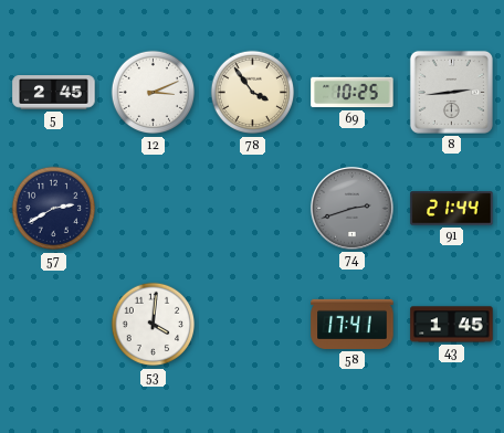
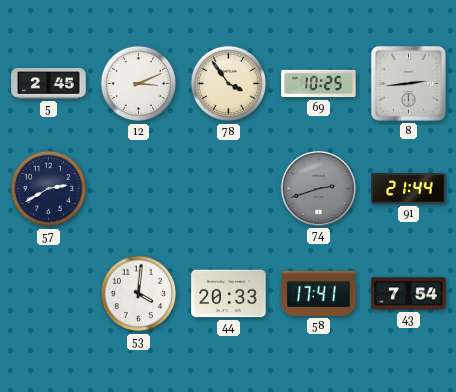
44: none -> 20:33 (229, 294)
43: 1:45 -> 7:54 (409, 294)
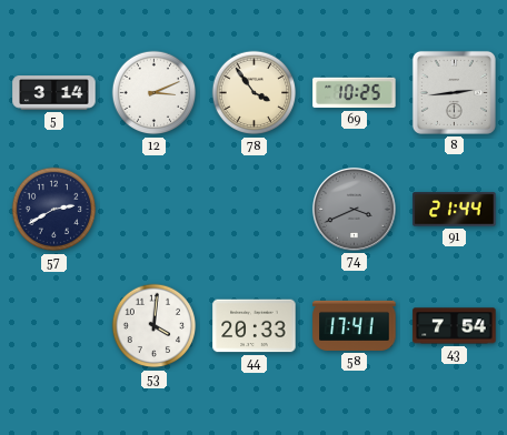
5: 2:45 -> 3:14 (54, 93)
74: 2:42 -> 3:41 (354, 209)
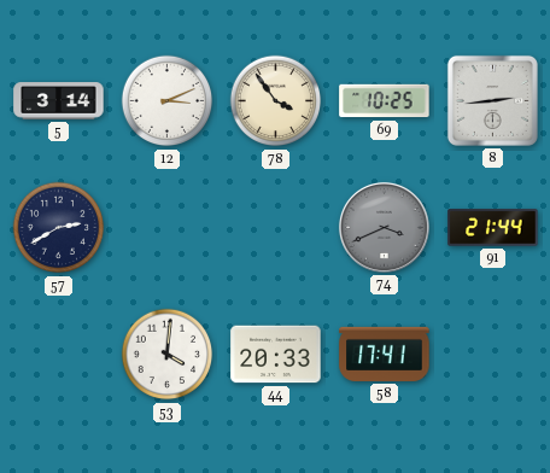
43: 7:54 -> none (455, 326)
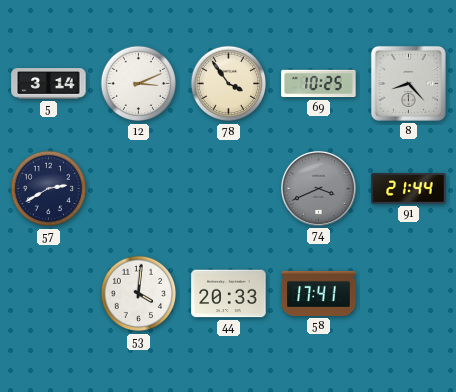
8: 2:44 -> 8:23 (408, 83)
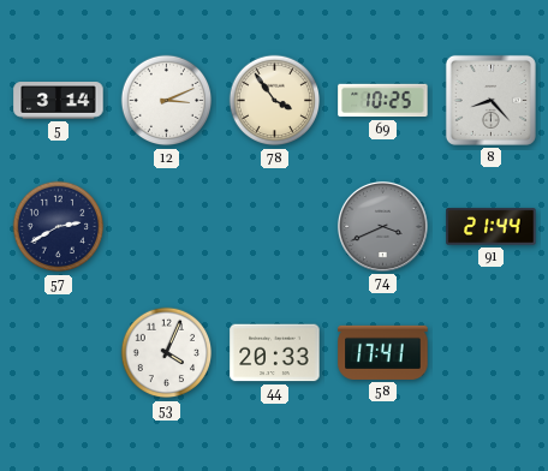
53: 4:01 -> 4:04 (167, 353)
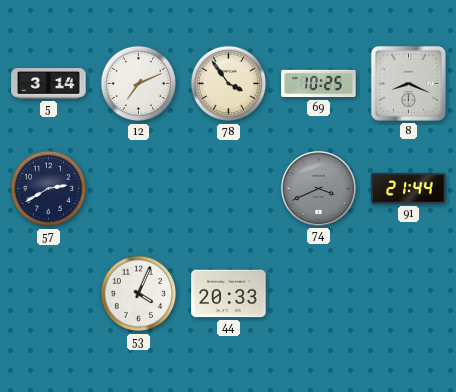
12: 3:11 -> 7:11 (139, 84)
8: 8:23 -> 8:19 (408, 83)
58: 17:41 -> none (383, 352)
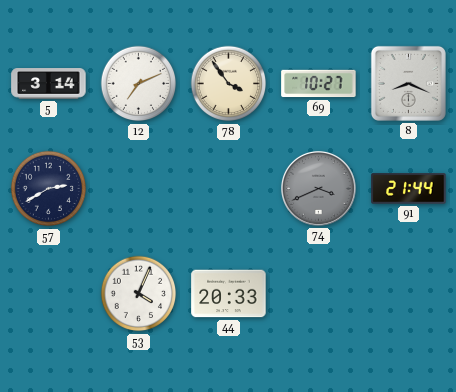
69: 10:25 -> 10:27 (319, 84)
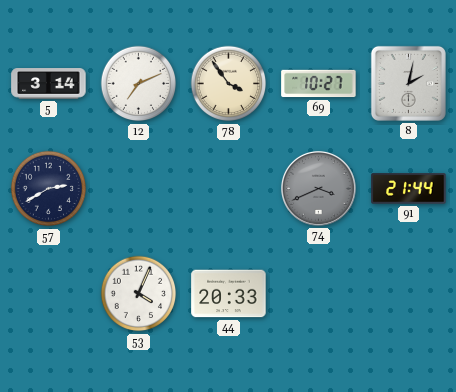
8: 8:19 -> 2:02 (408, 83)
